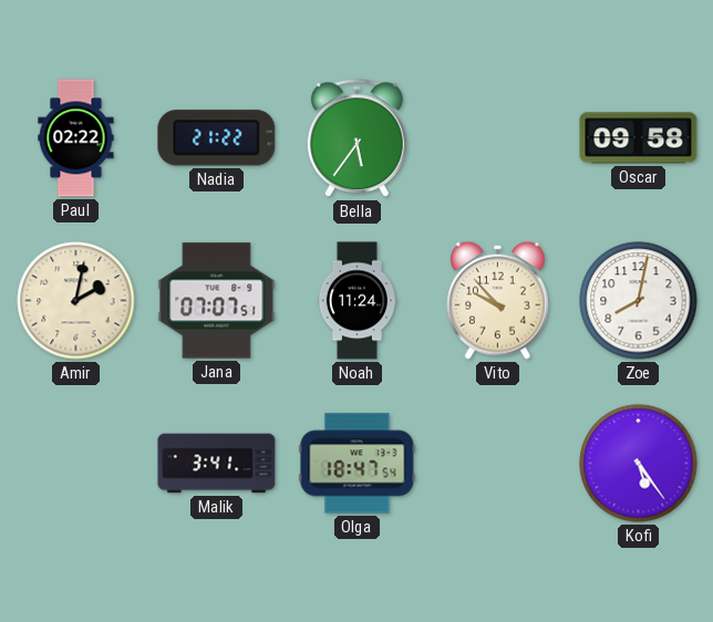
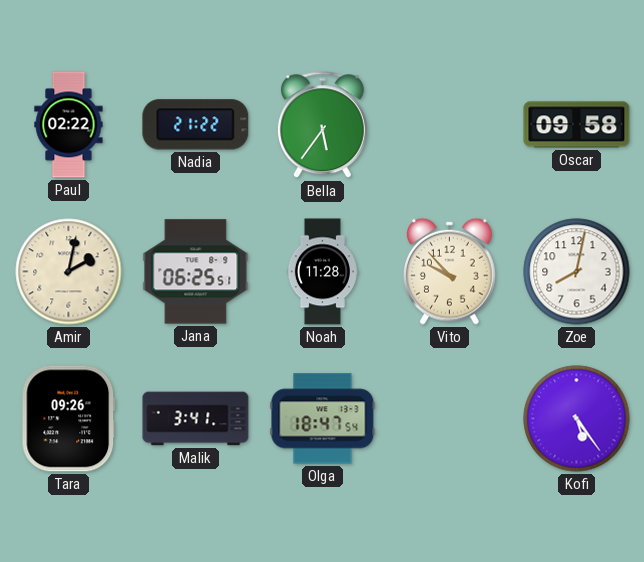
Jana: 07:07 -> 06:25 (196, 272)
Noah: 11:24 -> 11:28 (322, 272)
Tara: none -> 09:26 (69, 419)
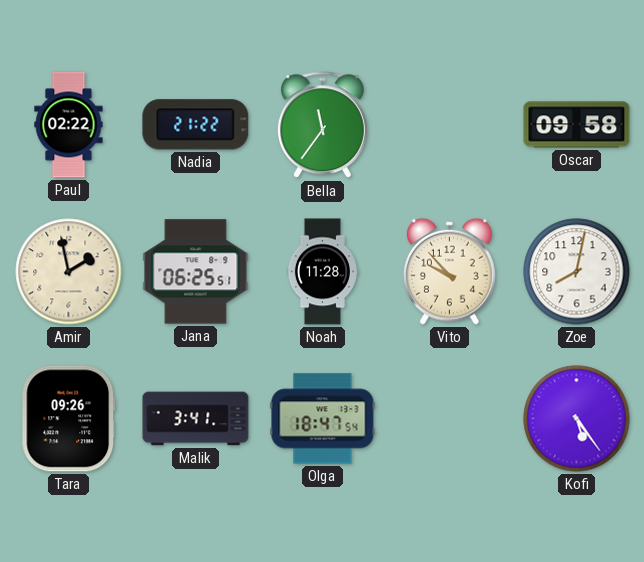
Bella: 5:36 -> 11:36 (322, 125)
Amir: 2:02 -> 1:58 (69, 272)
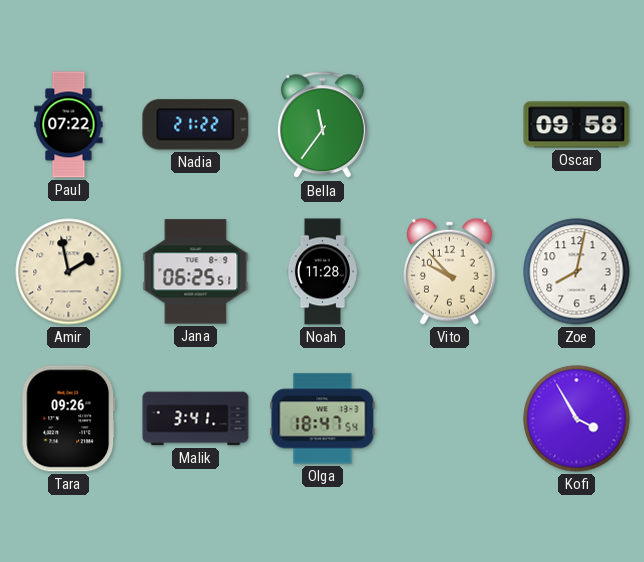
Paul: 02:22 -> 07:22 (69, 125)
Kofi: 5:24 -> 3:55 (577, 419)
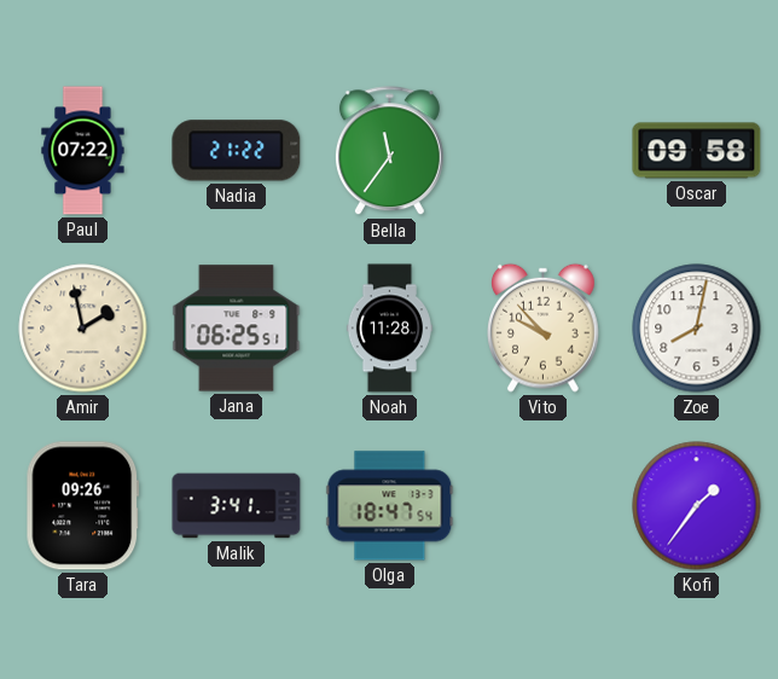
Kofi: 3:55 -> 1:36 (697, 506)
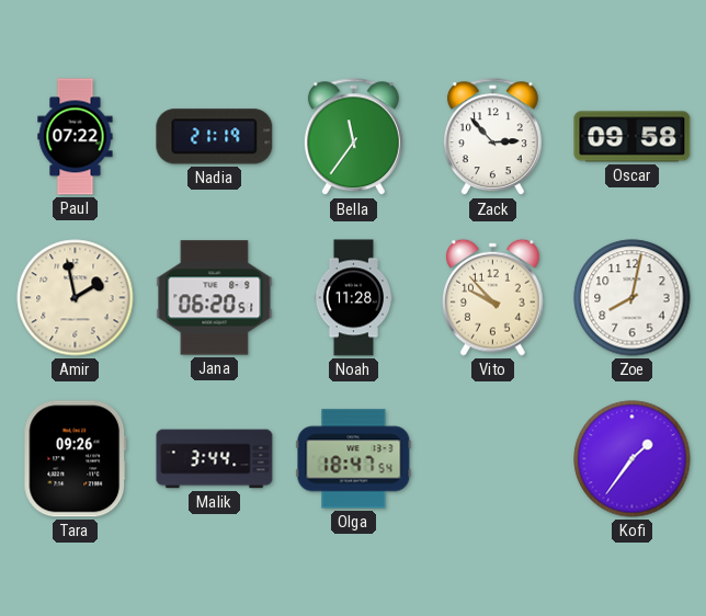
Nadia: 21:22 -> 21:19 (215, 137)
Zack: none -> 2:53 (492, 137)
Jana: 06:25 -> 06:20 (215, 298)
Malik: 3:41 -> 3:44 (215, 459)
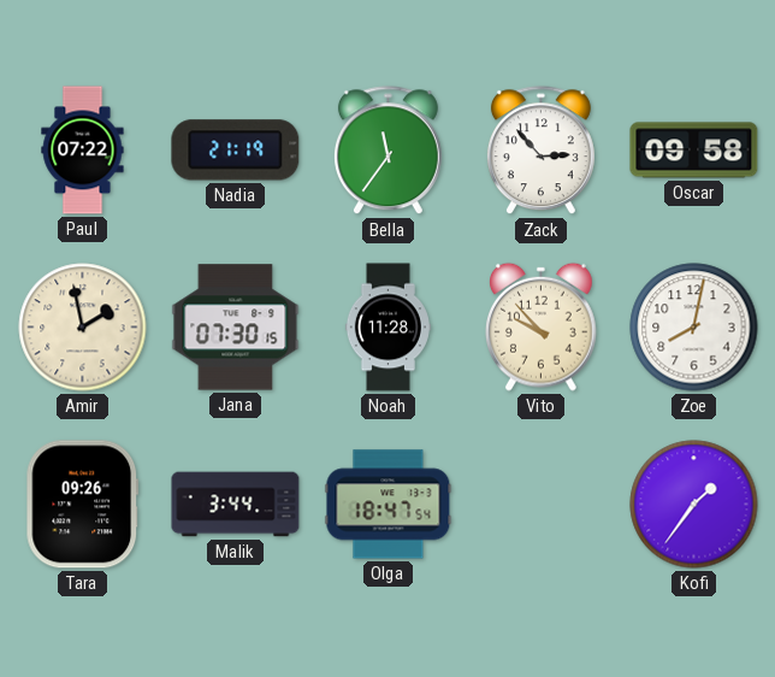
Jana: 06:20 -> 07:30 (236, 328)
